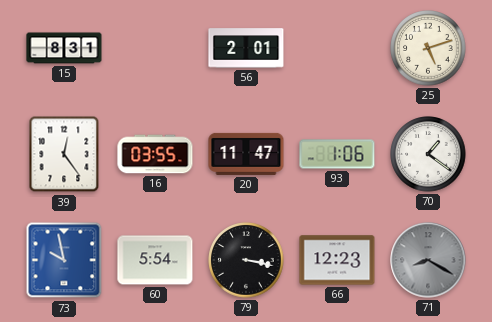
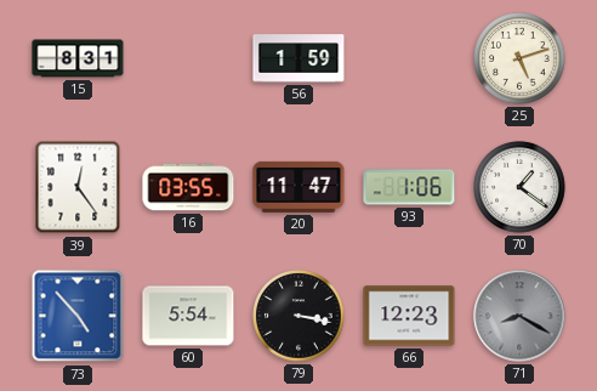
56: 2:01 -> 1:59 (298, 58)
73: 9:58 -> 4:53 (78, 316)
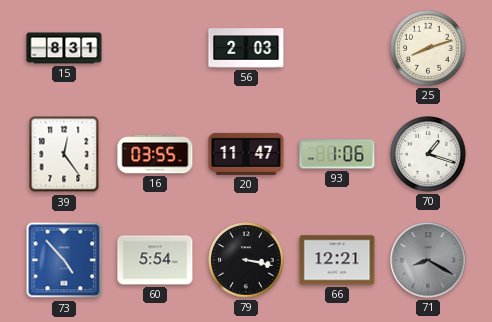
56: 1:59 -> 2:03 (246, 48)
25: 5:12 -> 8:12 (428, 48)
70: 1:21 -> 1:18 (428, 154)
66: 12:23 -> 12:21 (337, 260)
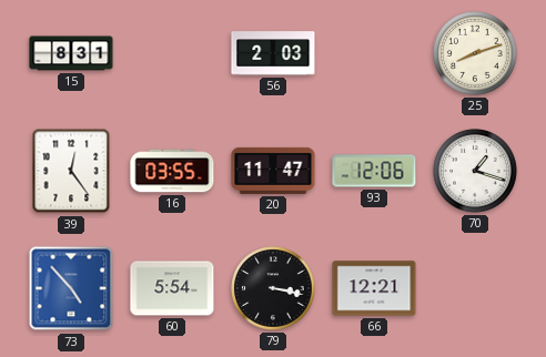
93: 1:06 -> 12:06 (374, 171)
71: 8:20 -> none (428, 260)
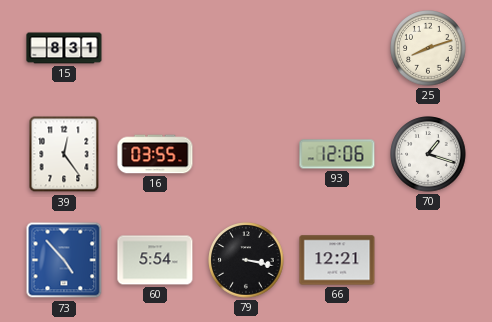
56: 2:03 -> none (273, 53)
20: 11:47 -> none (273, 171)
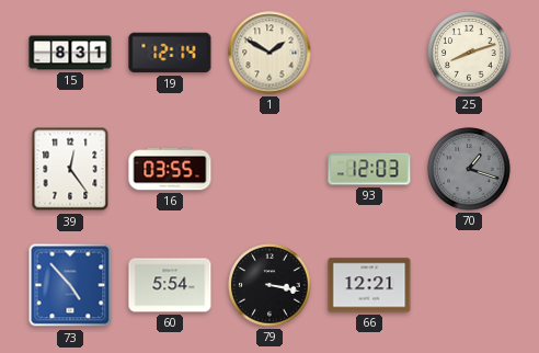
19: none -> 12:14 (170, 53)
1: none -> 1:50 (269, 53)
93: 12:06 -> 12:03 (369, 169)
70 dial: white -> grey (469, 169)
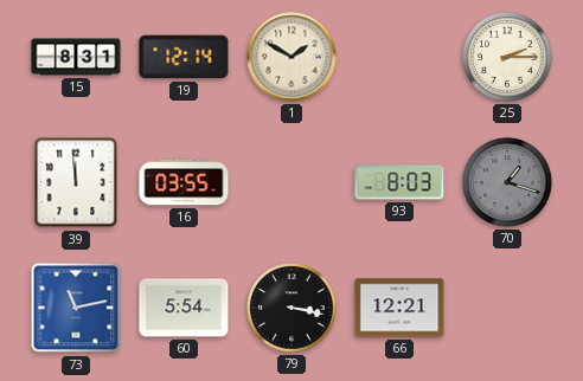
25: 8:12 -> 2:15 (507, 57)
39: 12:24 -> 11:59 (76, 182)
93: 12:03 -> 8:03 (399, 182)
73: 4:53 -> 11:13 (76, 308)
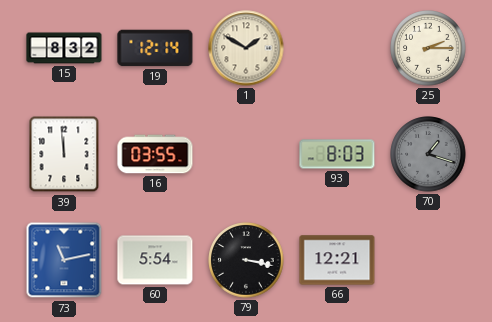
15: 8:31 -> 8:32 (64, 48)
